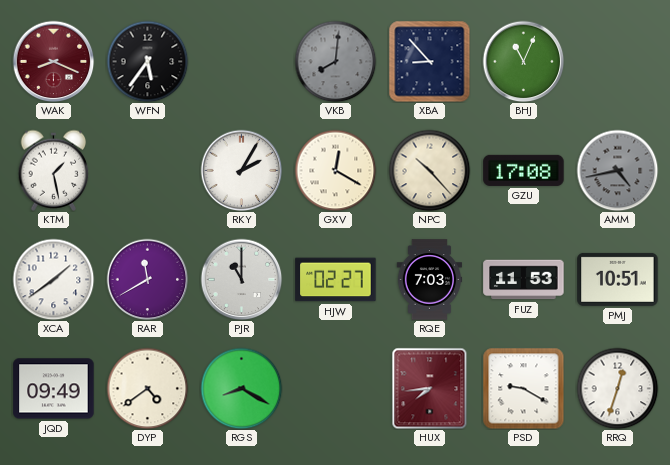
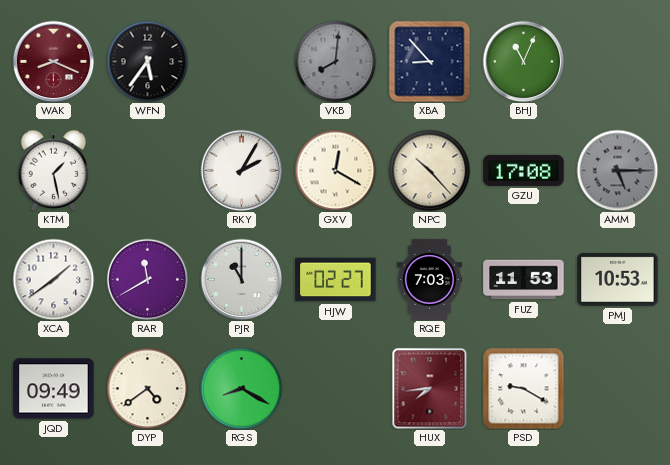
AMM: 4:43 -> 5:15 (617, 170)
PMJ: 10:51 -> 10:53 (618, 279)
RRQ: 12:33 -> none (617, 388)
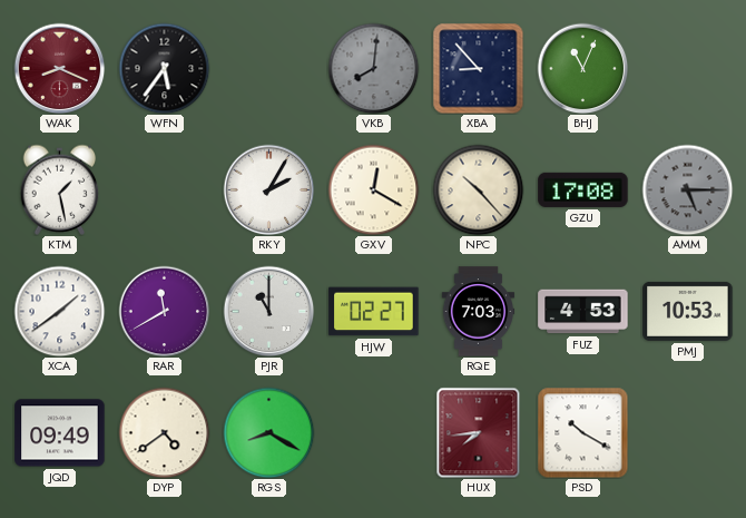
FUZ: 11:53 -> 4:53 (583, 312)
PSD: 9:20 -> 10:20 (582, 432)
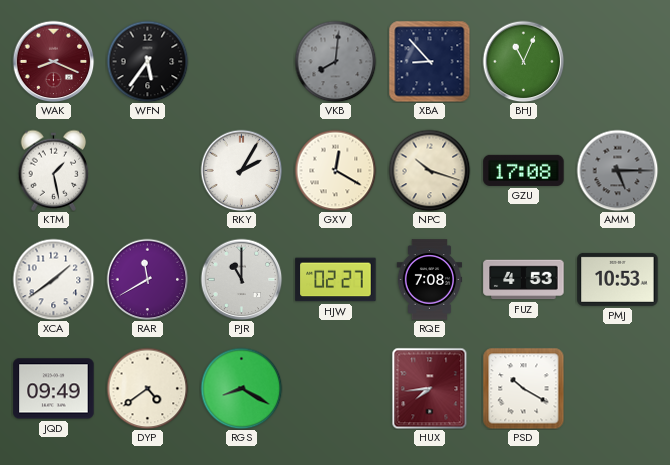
NPC: 10:23 -> 10:18 (429, 170)
RQE: 7:03 -> 7:08 (430, 280)
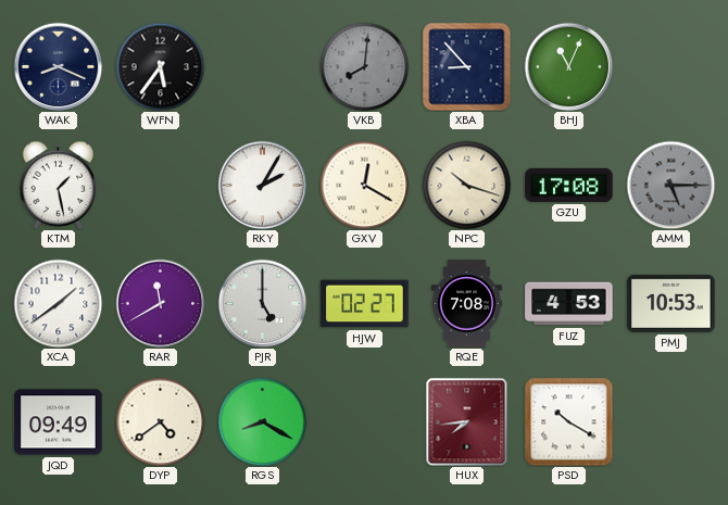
WAK dial: burgundy -> navy (58, 66)
PJR: 11:00 -> 5:00 (262, 303)
